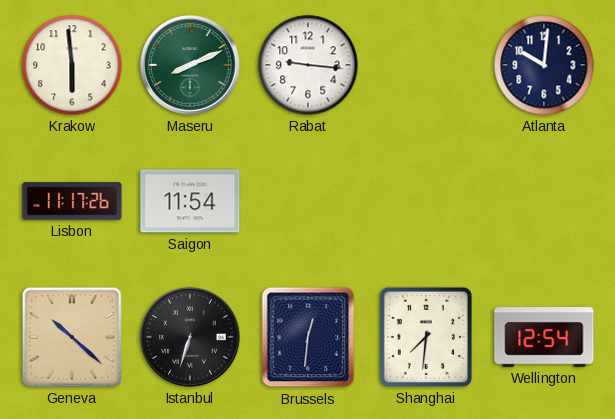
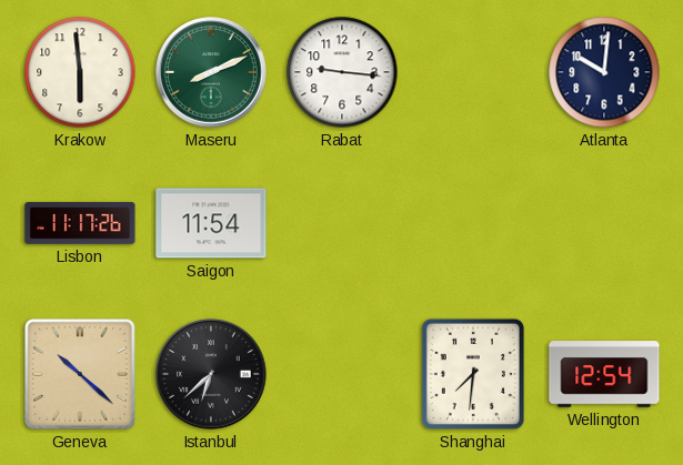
Istanbul: 6:33 -> 6:38 (211, 374)
Brussels: 12:31 -> none (308, 337)
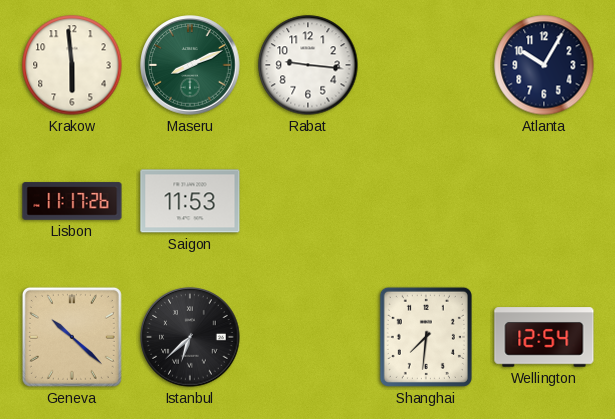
Atlanta: 10:01 -> 10:05 (544, 65)
Saigon: 11:54 -> 11:53 (190, 201)
